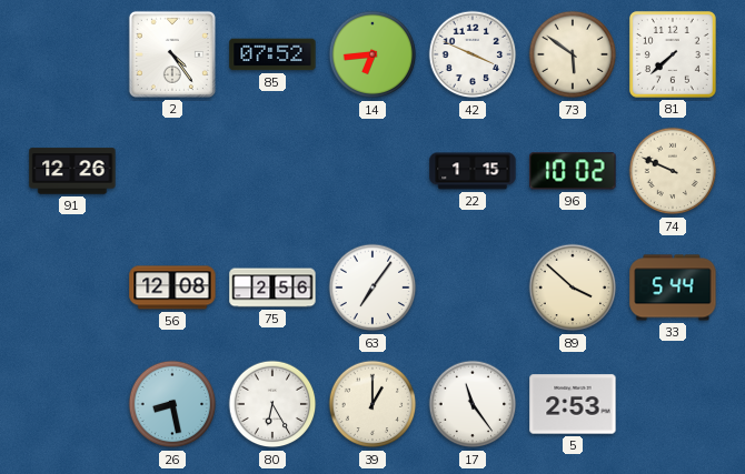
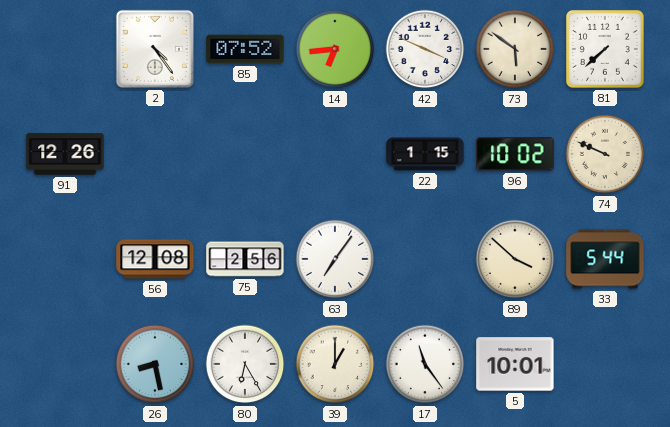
5: 2:53 -> 10:01 (515, 364)
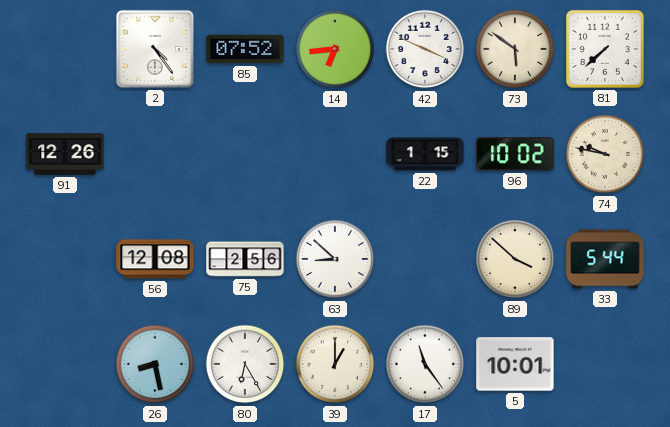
74: 9:49 -> 9:47 (605, 154)
63: 7:06 -> 8:52 (335, 259)
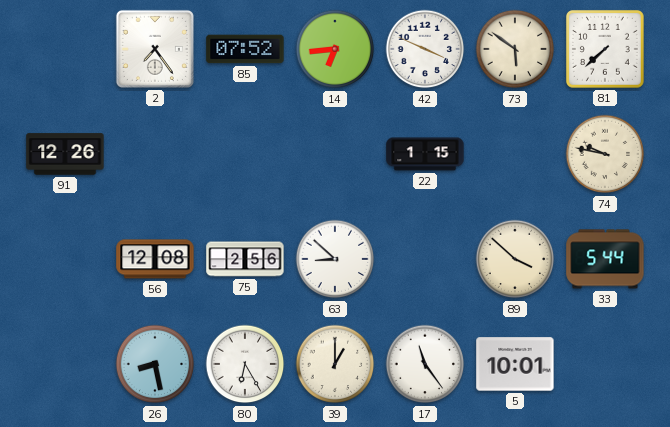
2: 4:24 -> 7:24 (155, 49)
96: 10:02 -> none (515, 154)
